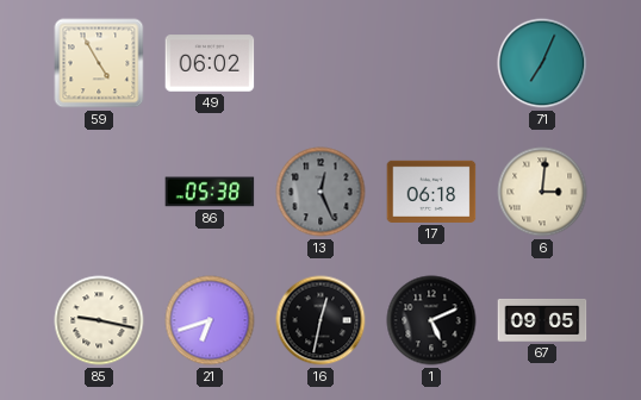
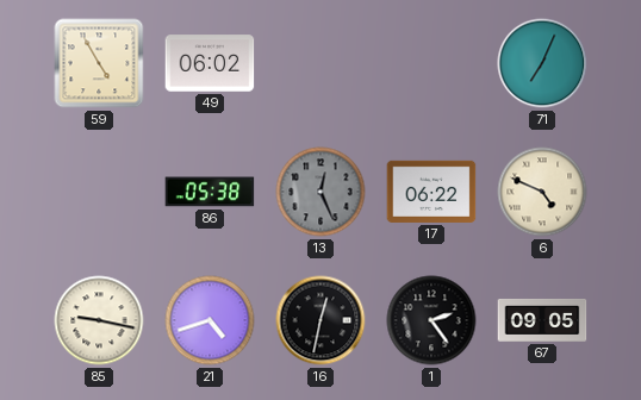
17: 06:18 -> 06:22 (431, 192)
6: 3:01 -> 4:49 (542, 192)
21: 6:42 -> 4:42 (210, 320)
1: 5:11 -> 2:24 (431, 320)
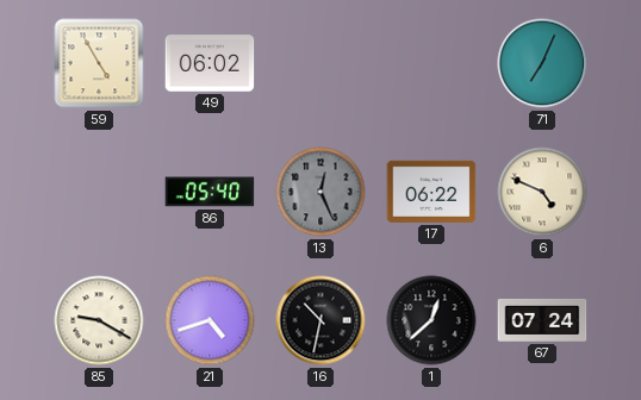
86: 05:38 -> 05:40 (210, 192)
85: 9:17 -> 9:20 (99, 320)
16: 12:32 -> 10:32 (320, 320)
1: 2:24 -> 12:38 (431, 320)
67: 09:05 -> 07:24 (542, 320)
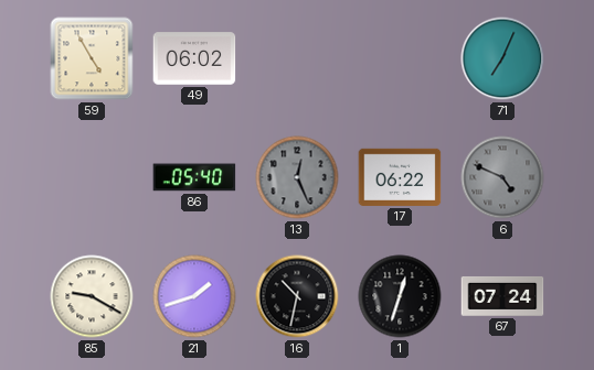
6 dial: cream -> grey (502, 177)
21: 4:42 -> 1:42 (194, 296)
1: 12:38 -> 12:33 (400, 296)
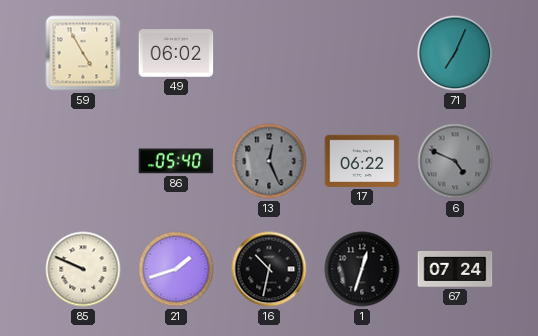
85: 9:20 -> 9:49 (83, 269)
